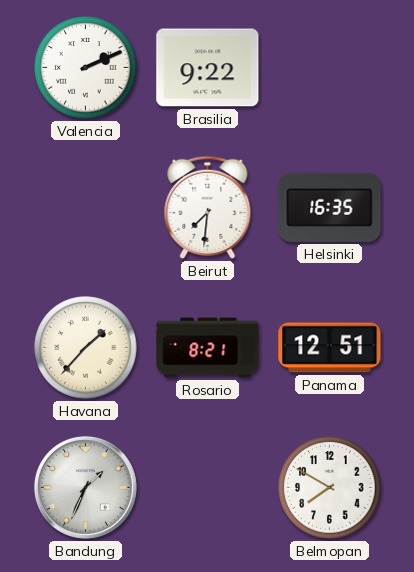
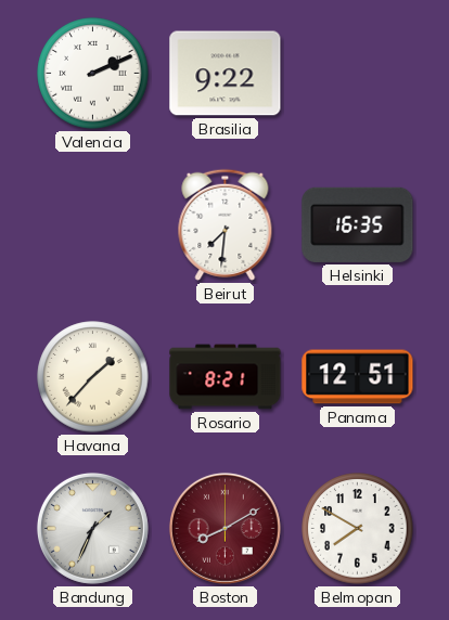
Boston: none -> 8:10 (224, 528)
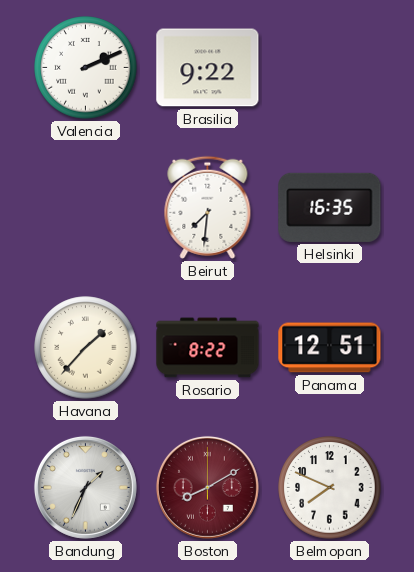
Rosario: 8:21 -> 8:22 (208, 348)
Belmopan: 7:50 -> 7:49 (330, 488)
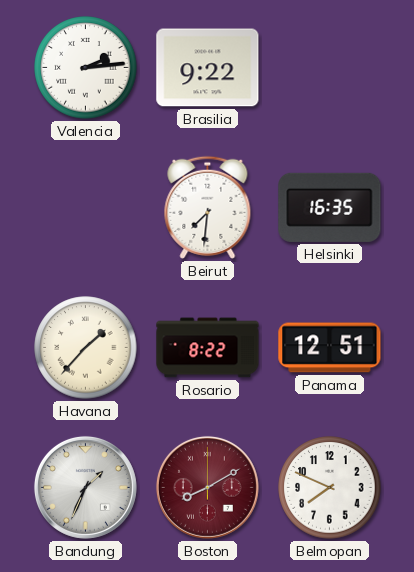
Valencia: 2:11 -> 2:14 (86, 68)
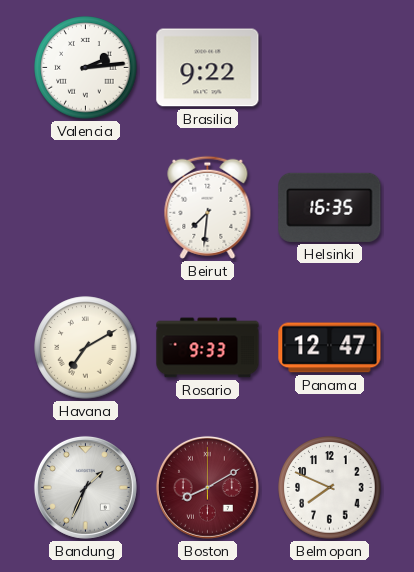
Havana: 1:37 -> 7:10 (86, 348)
Rosario: 8:22 -> 9:33 (208, 348)
Panama: 12:51 -> 12:47 (330, 348)
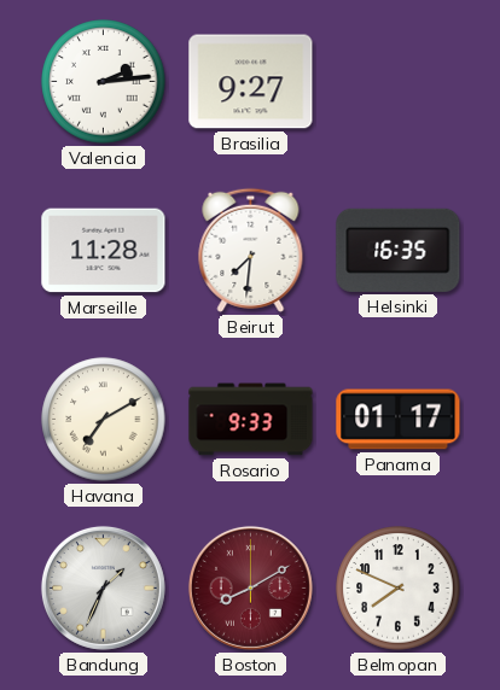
Brasilia: 9:22 -> 9:27 (251, 82)
Marseille: none -> 11:28 (104, 251)
Panama: 12:47 -> 01:17 (399, 420)
